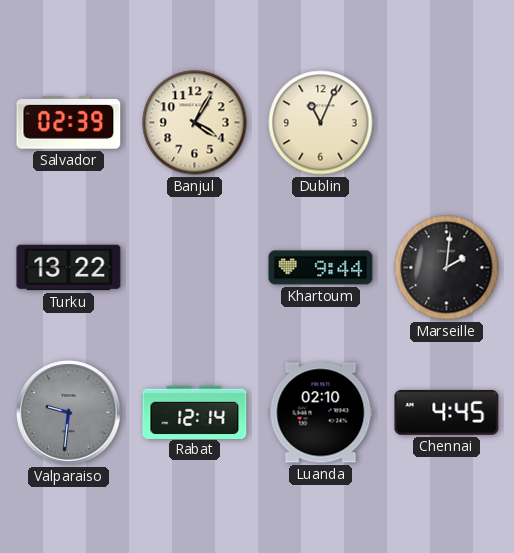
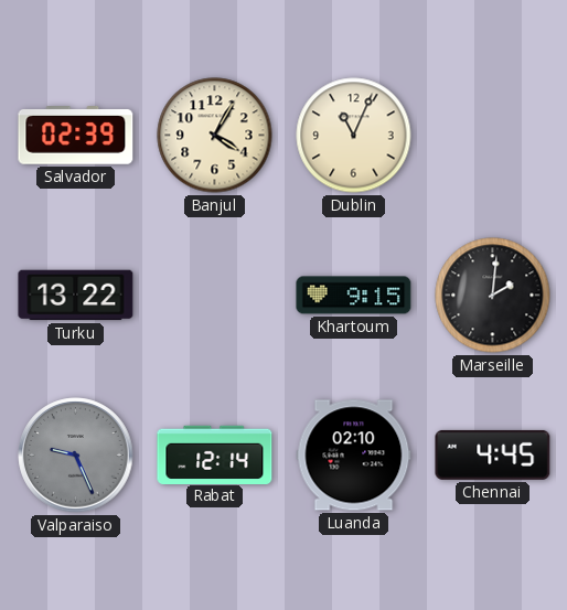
Khartoum: 9:44 -> 9:15 (354, 296)
Valparaiso: 9:31 -> 9:26 (76, 456)
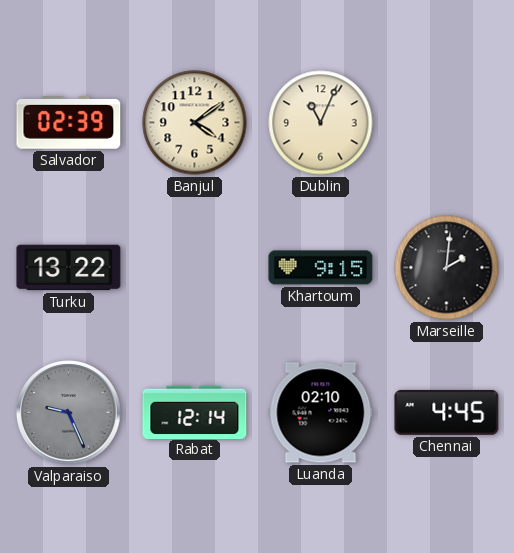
Banjul: 4:05 -> 4:09 (195, 123)
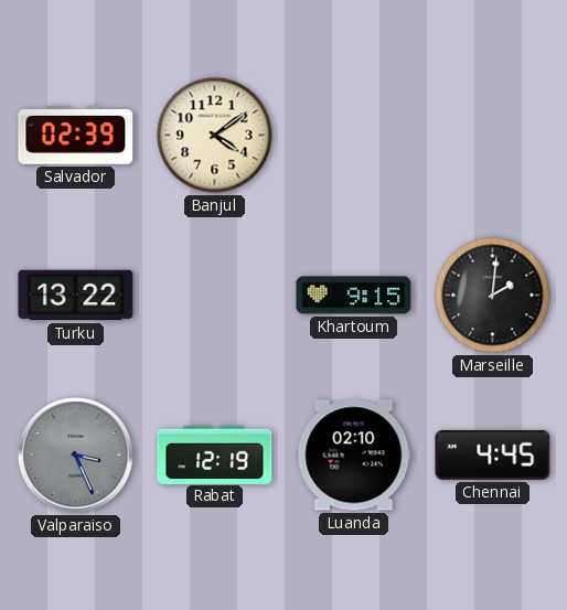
Dublin: 11:04 -> none (321, 123)
Valparaiso: 9:26 -> 3:26 (76, 456)
Rabat: 12:14 -> 12:19 (215, 454)
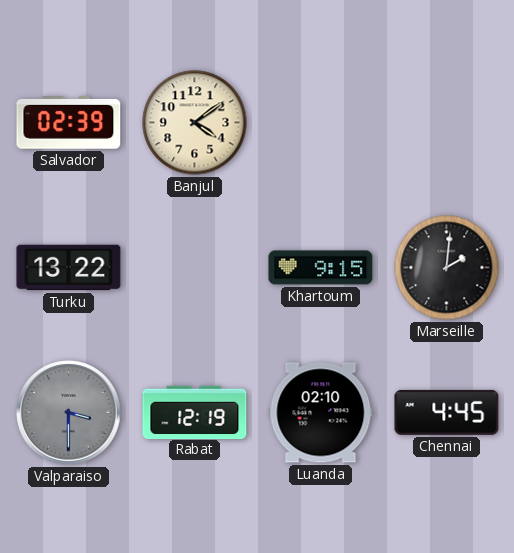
Valparaiso: 3:26 -> 3:30 (69, 413)
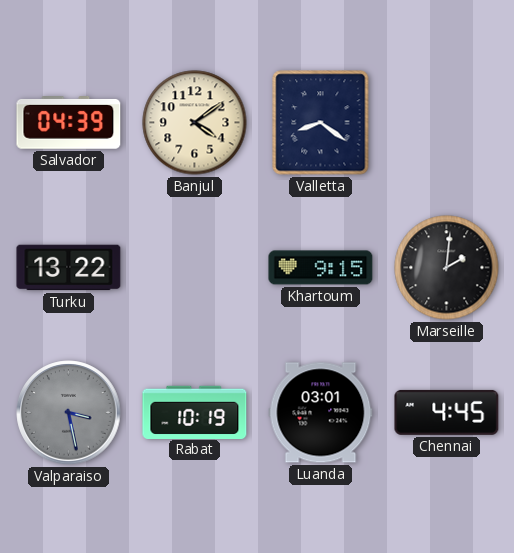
Salvador: 02:39 -> 04:39 (69, 123)
Valletta: none -> 8:21 (321, 123)
Valparaiso: 3:30 -> 3:28 (69, 413)
Rabat: 12:19 -> 10:19 (195, 412)
Luanda: 02:10 -> 03:01 (321, 413)
